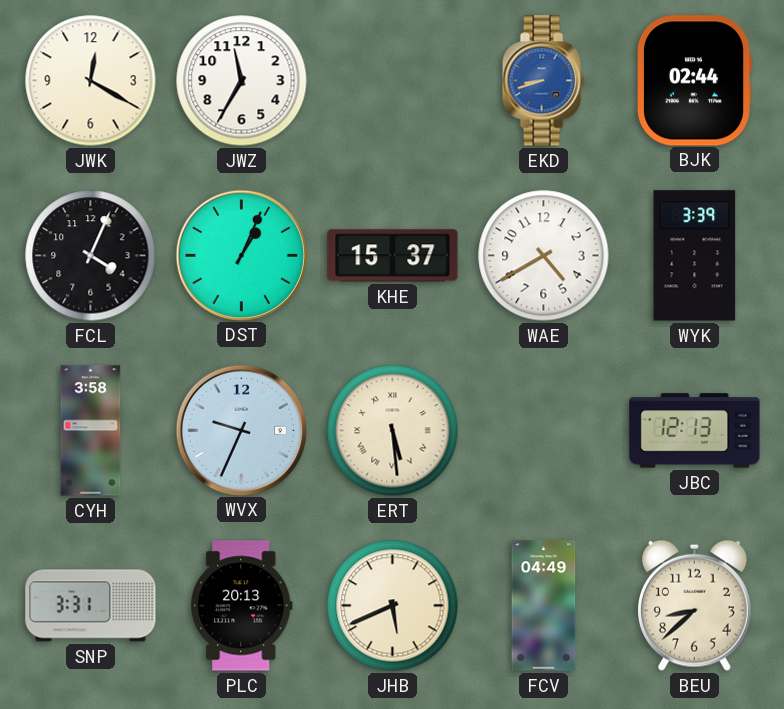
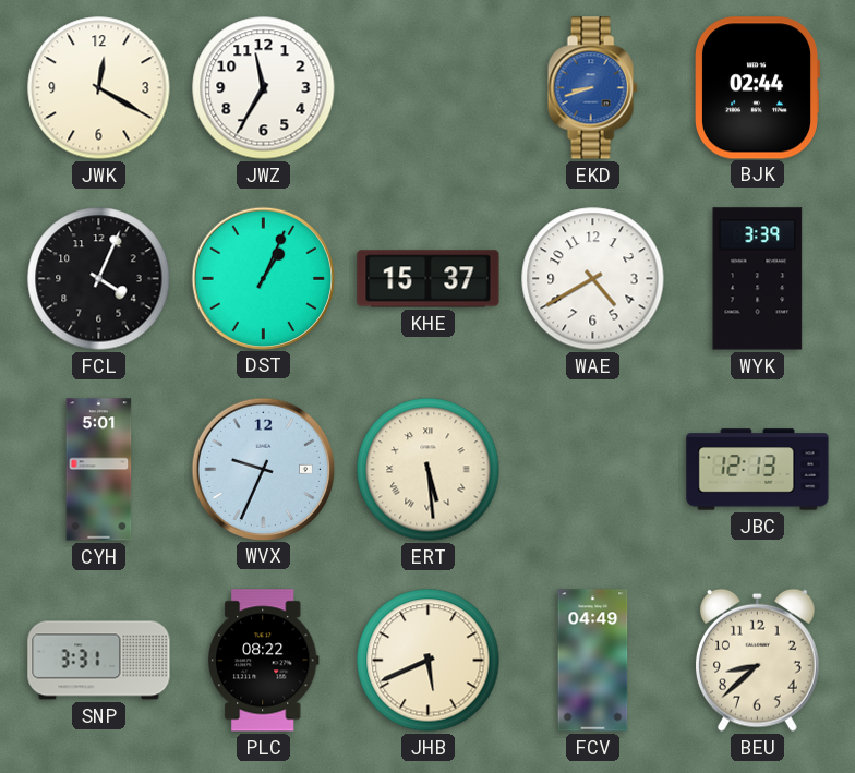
CYH: 3:58 -> 5:01 (99, 470)
PLC: 20:13 -> 08:22 (263, 661)
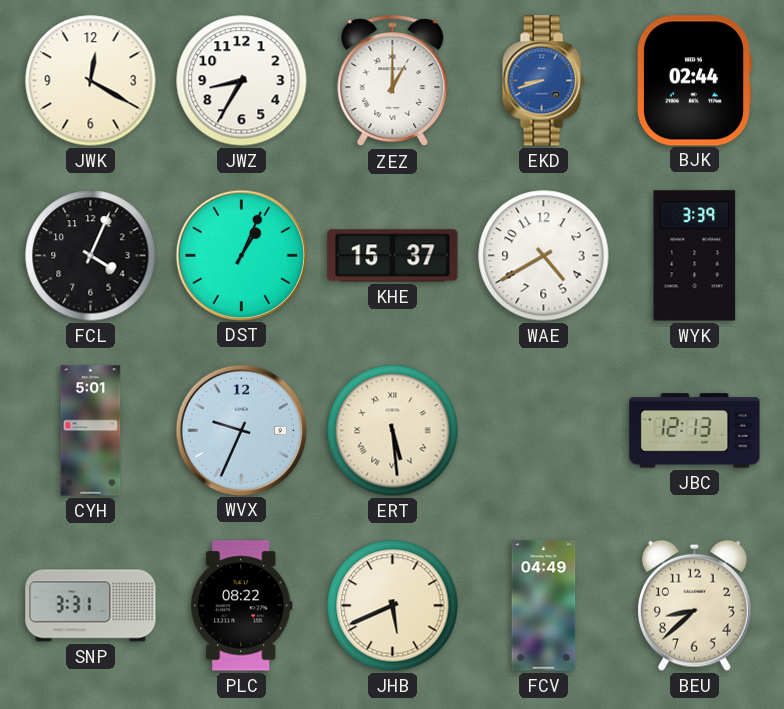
JWZ: 11:35 -> 8:35 (242, 81)
ZEZ: none -> 1:00 (393, 81)
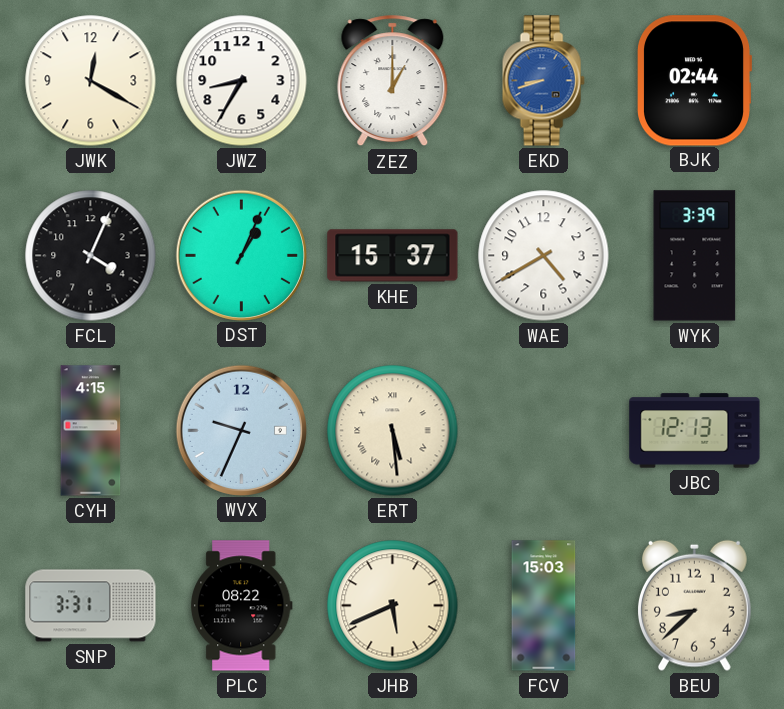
CYH: 5:01 -> 4:15 (91, 431)
FCV: 04:49 -> 15:03 (544, 606)
